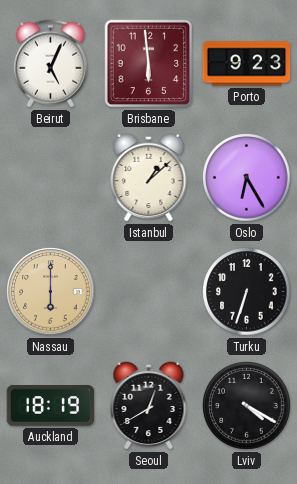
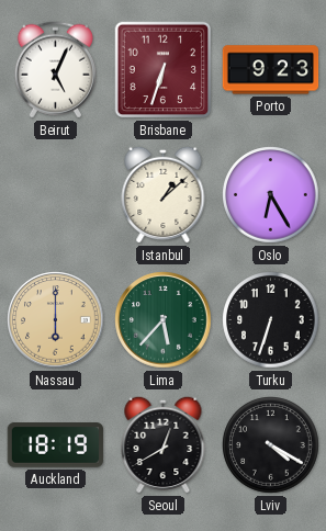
Brisbane: 5:59 -> 6:33 (164, 70)
Lima: none -> 5:37 (164, 320)
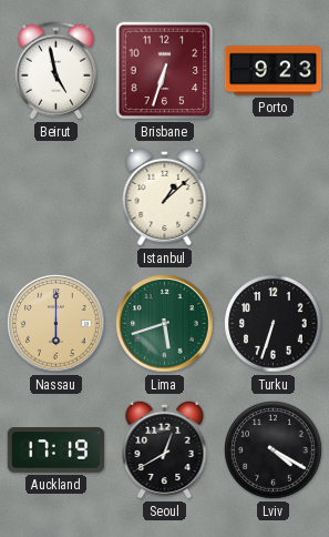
Beirut: 5:04 -> 4:58 (55, 71)
Oslo: 6:25 -> none (271, 195)
Lima: 5:37 -> 5:42 (165, 324)
Auckland: 18:19 -> 17:19 (56, 450)
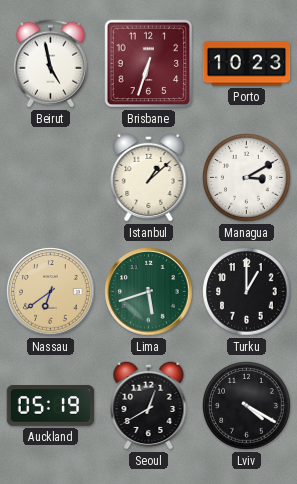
Porto: 9:23 -> 10:23 (247, 64)
Managua: none -> 3:10 (247, 178)
Nassau: 6:00 -> 6:39 (51, 292)
Turku: 6:33 -> 1:00 (247, 292)
Auckland: 17:19 -> 05:19 (51, 406)
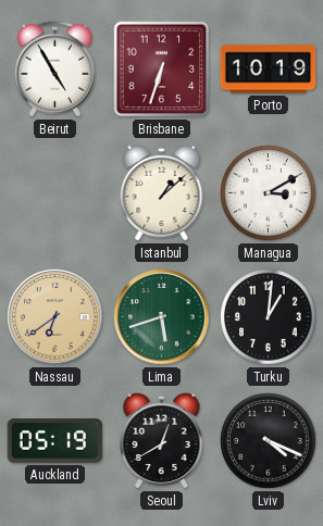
Beirut: 4:58 -> 4:55 (54, 70)
Porto: 10:23 -> 10:19 (269, 70)
Turku: 1:00 -> 1:01 (269, 317)
Lviv: 4:20 -> 4:19 (269, 441)
